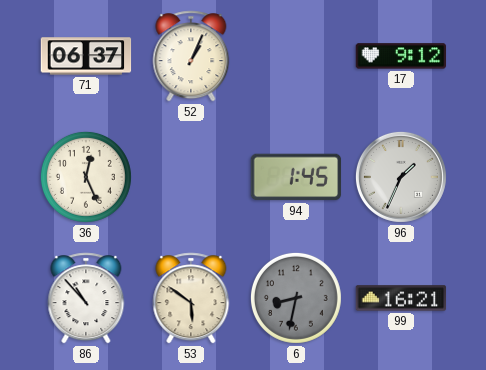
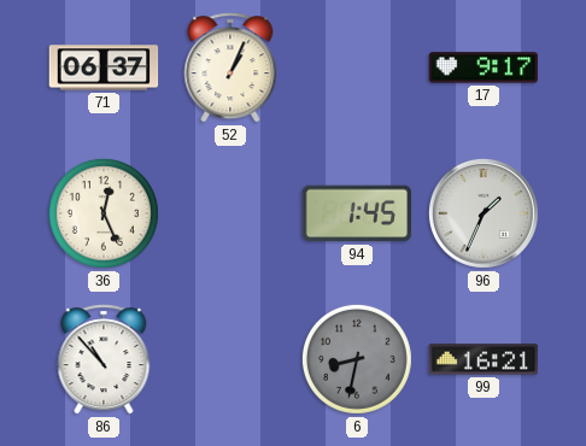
17: 9:12 -> 9:17 (484, 68)
53: 5:51 -> none (191, 298)
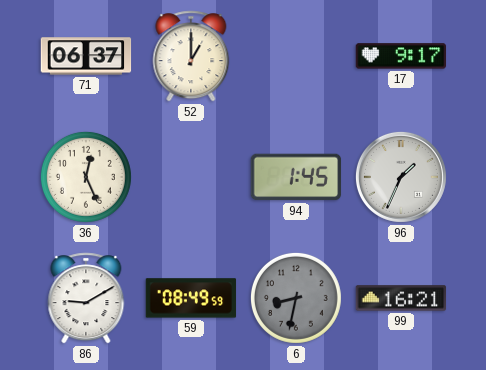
52: 1:04 -> 1:00 (191, 56)
86: 10:53 -> 9:10 (86, 298)
59: none -> 08:49 (191, 298)
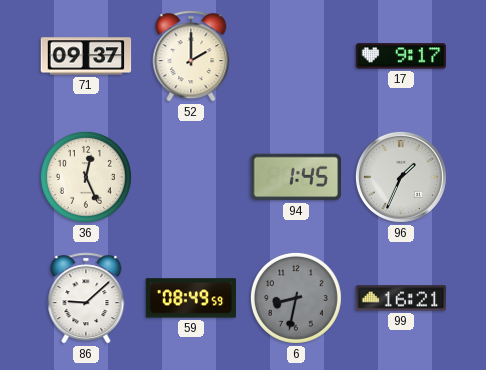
71: 06:37 -> 09:37 (86, 56)
52: 1:00 -> 2:00 (191, 56)
86: 9:10 -> 9:08 (86, 298)
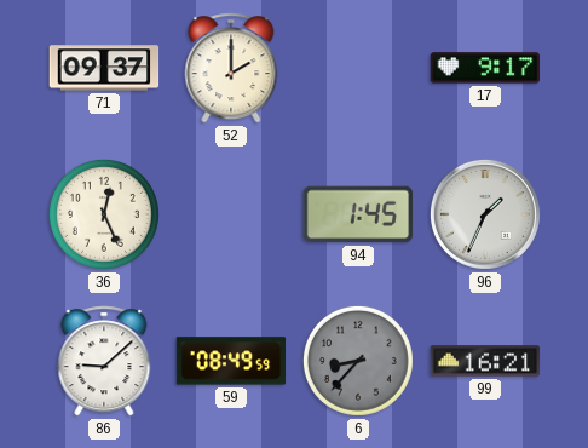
6: 8:32 -> 8:37 (358, 361)
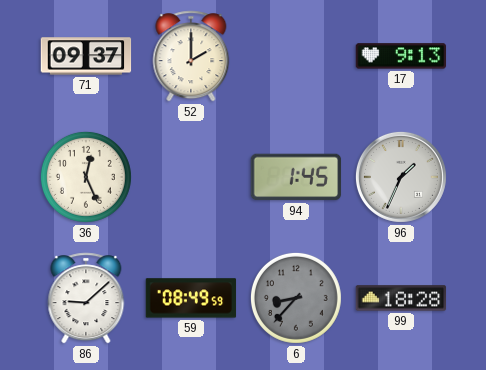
17: 9:17 -> 9:13 (401, 56)
99: 16:21 -> 18:28 (401, 298)
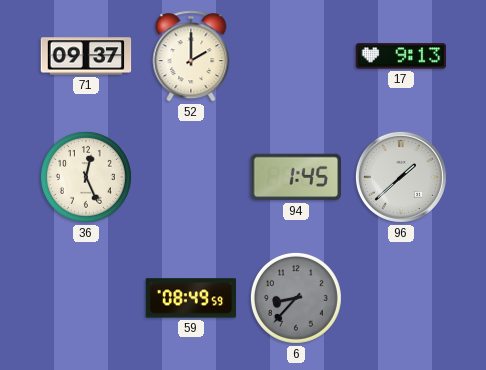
96: 1:34 -> 1:38 (401, 177)
86: 9:08 -> none (86, 298)
99: 18:28 -> none (401, 298)
